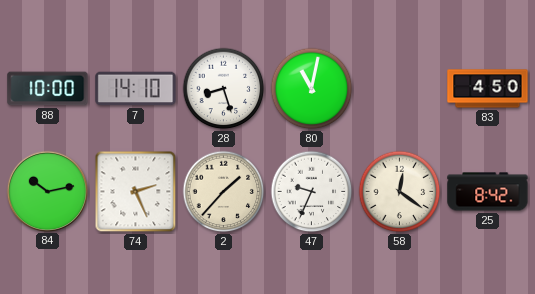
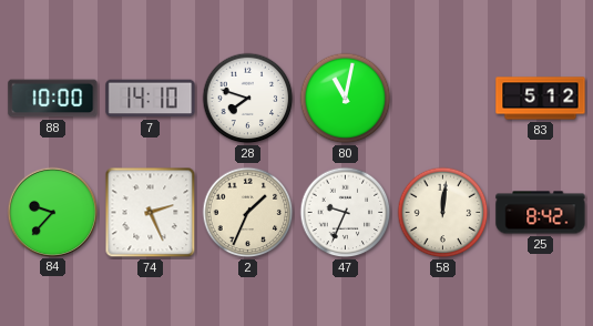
28: 8:27 -> 7:48 (248, 99)
83: 4:50 -> 5:12 (541, 99)
84: 10:13 -> 9:37 (52, 212)
2: 1:37 -> 1:34 (248, 213)
58: 12:21 -> 12:01 (443, 213)
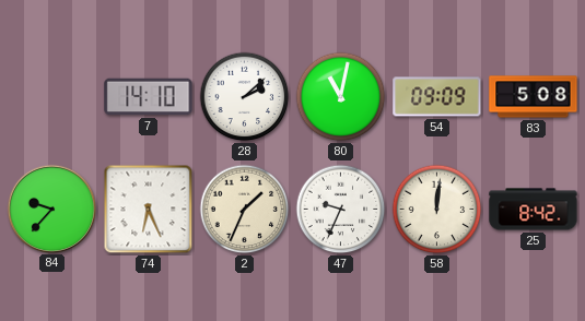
88: 10:00 -> none (53, 99)
28: 7:48 -> 2:08 (245, 97)
54: none -> 09:09 (437, 97)
83: 5:12 -> 5:08 (534, 97)
74: 2:26 -> 6:26 (149, 210)
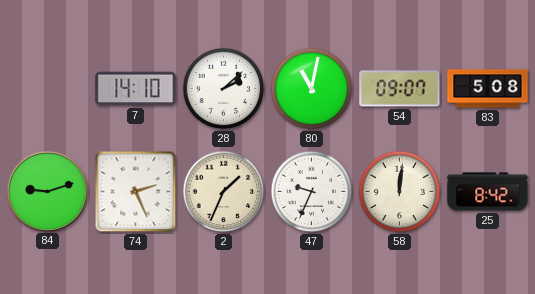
54: 09:09 -> 09:07 (400, 89)
84: 9:37 -> 9:12 (47, 191)
74: 6:26 -> 2:26 (136, 192)
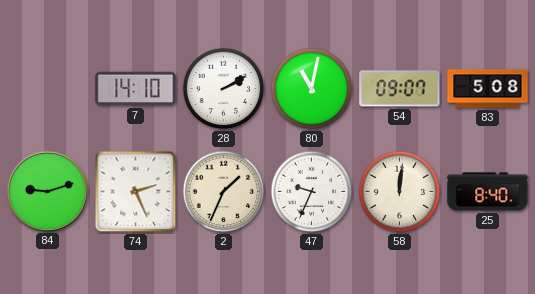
28: 2:08 -> 2:10 (224, 89)
25: 8:42 -> 8:40 (488, 192)
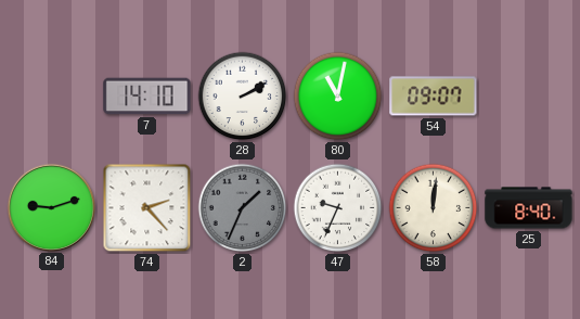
83: 5:08 -> none (488, 89)
74: 2:26 -> 2:23 (147, 208)
2 dial: cream -> grey (243, 208)
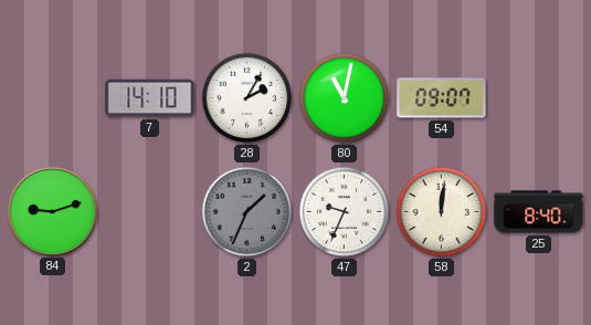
28: 2:10 -> 2:05 (247, 98)
74: 2:23 -> none (147, 208)
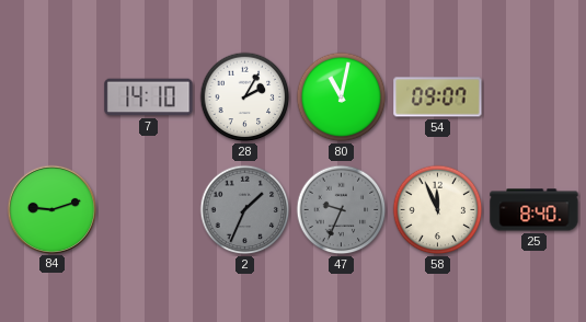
47 dial: white -> grey (342, 210)
58: 12:01 -> 11:56 (438, 210)
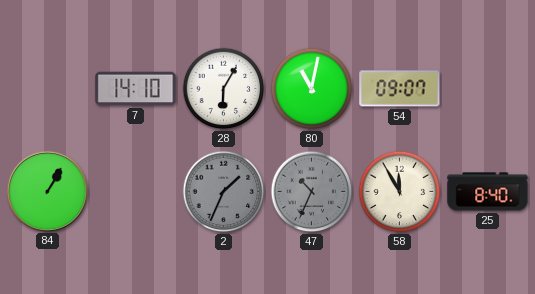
28: 2:05 -> 6:05 (224, 89)
84: 9:12 -> 1:05 (47, 191)
47: 9:34 -> 10:34 (312, 192)
58: 11:56 -> 11:55 (400, 192)
